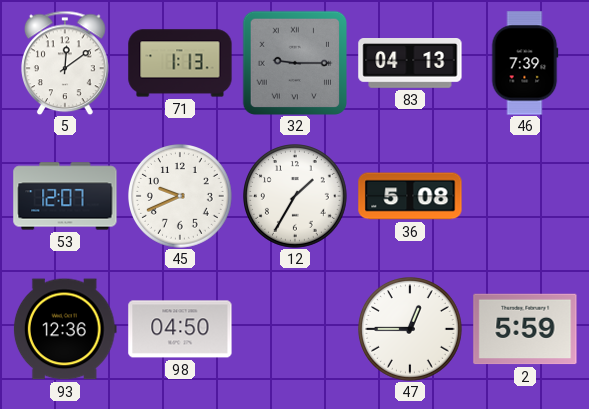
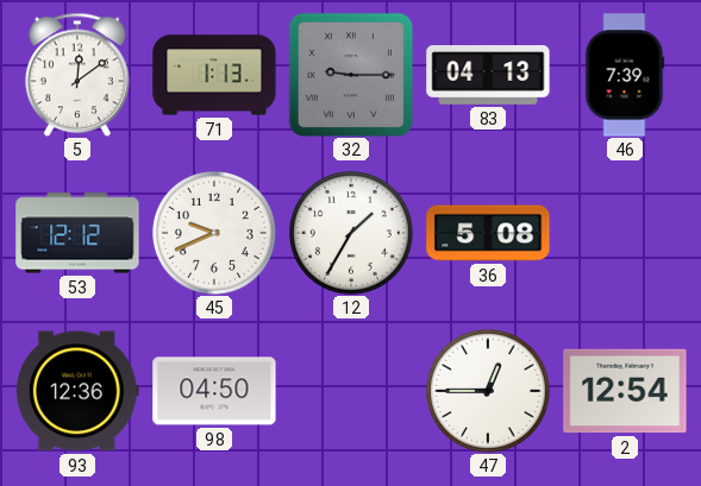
53: 12:07 -> 12:12 (77, 233)
2: 5:59 -> 12:54 (625, 391)
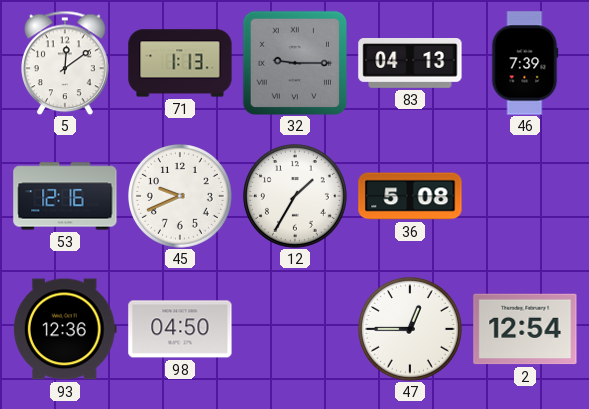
53: 12:12 -> 12:16 (65, 196)
